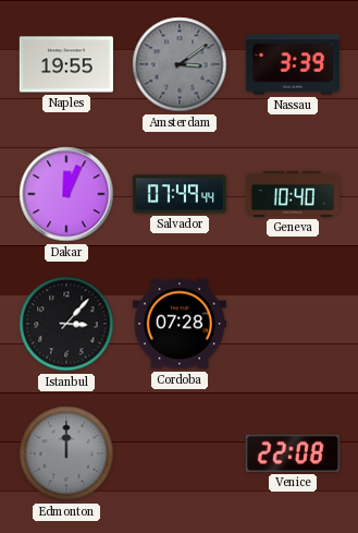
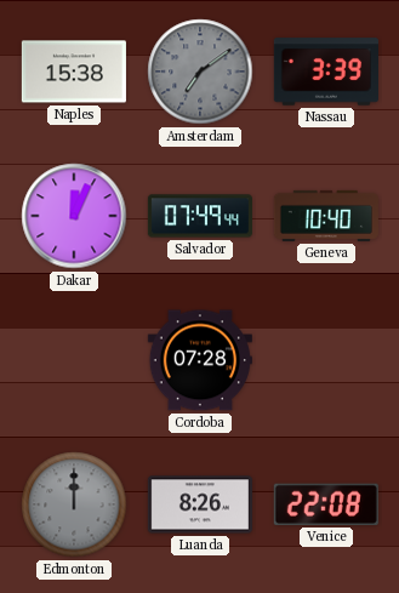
Naples: 19:55 -> 15:38 (74, 72)
Amsterdam: 3:09 -> 7:09 (200, 72)
Istanbul: 3:07 -> none (66, 324)
Luanda: none -> 8:26 (200, 504)
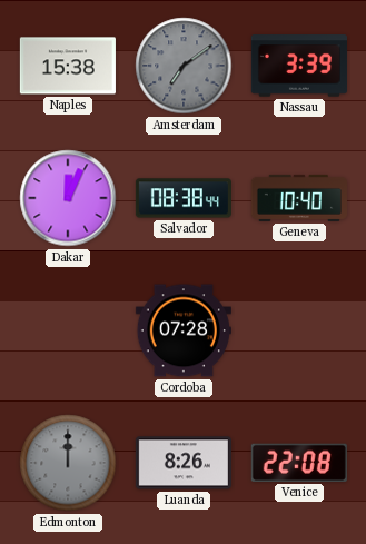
Salvador: 07:49 -> 08:38 (184, 198)
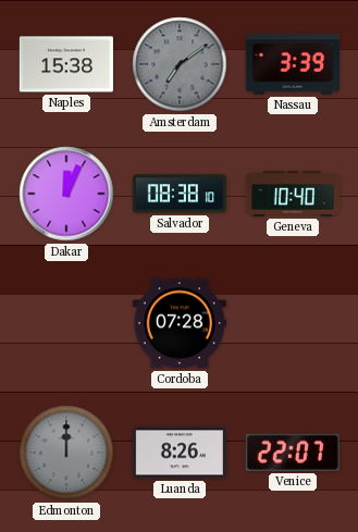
Salvador: 08:38:44 -> 08:38:10 (180, 194)
Venice: 22:08 -> 22:07 (293, 453)
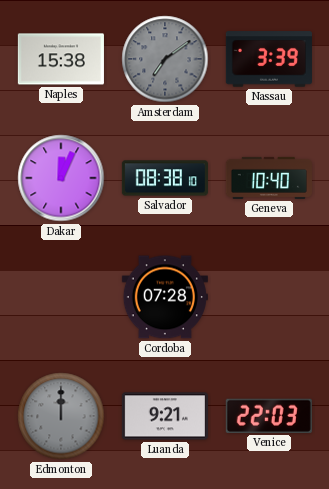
Luanda: 8:26 -> 9:21 (165, 416)
Venice: 22:07 -> 22:03 (269, 416)
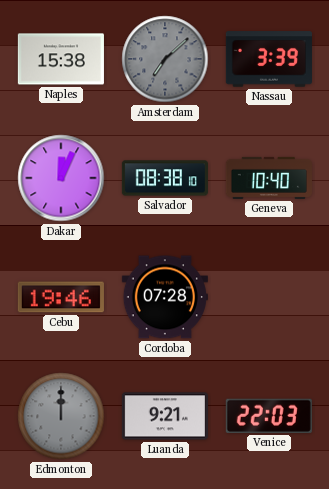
Amsterdam: 7:09 -> 7:08 (165, 59)
Cebu: none -> 19:46 (61, 297)
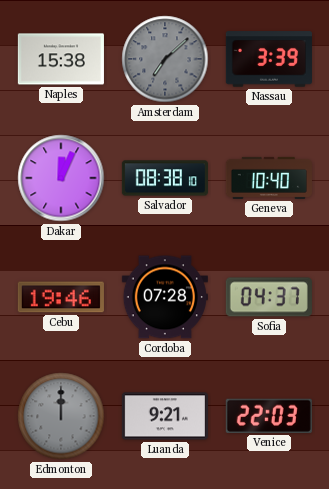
Sofia: none -> 04:37 (269, 297)
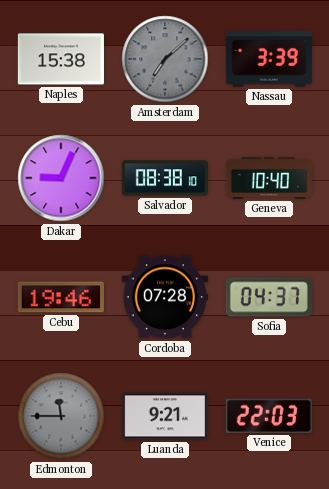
Dakar: 12:04 -> 9:04 (61, 178)
Edmonton: 12:00 -> 11:45 (61, 416)
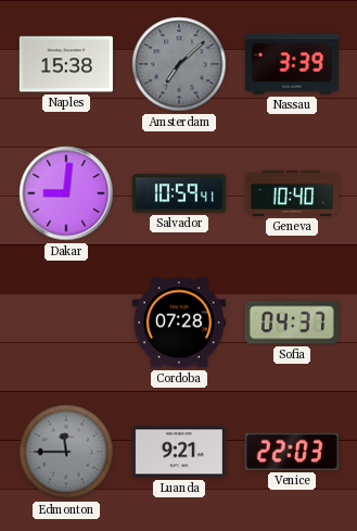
Dakar: 9:04 -> 9:01 (66, 193)
Salvador: 08:38 -> 10:59 (179, 193)
Cebu: 19:46 -> none (61, 297)
